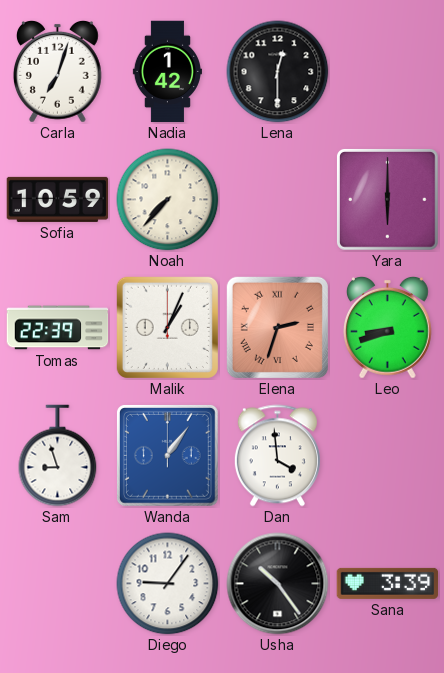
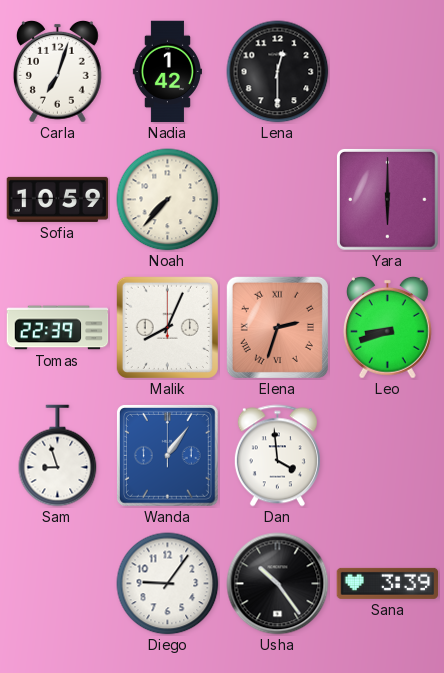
Malik: 1:04 -> 8:04 (167, 327)
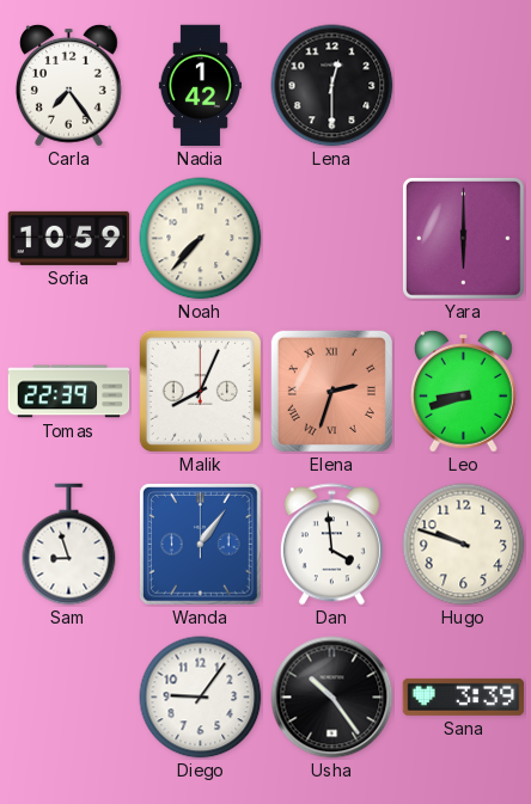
Carla: 7:03 -> 7:24 (69, 85)
Hugo: none -> 9:48 (464, 545)
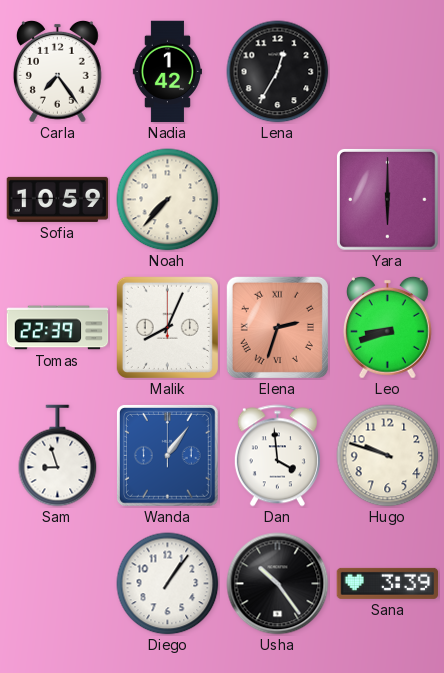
Lena: 12:30 -> 12:35 (278, 72)
Diego: 9:06 -> 1:06 (168, 584)
